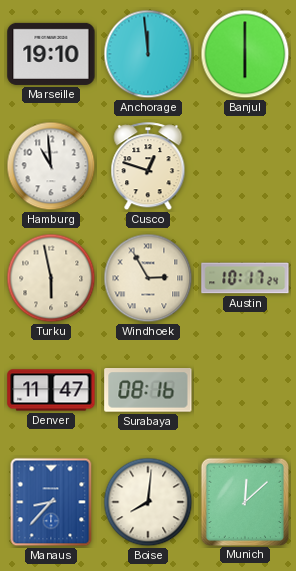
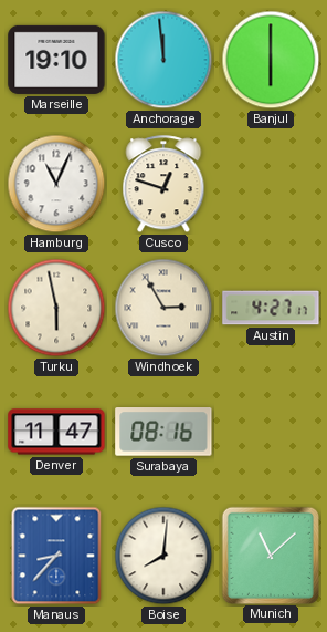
Hamburg: 10:59 -> 11:04 (56, 184)
Austin: 10:17 -> 4:27 (271, 308)
Munich: 12:08 -> 11:08 (270, 555)
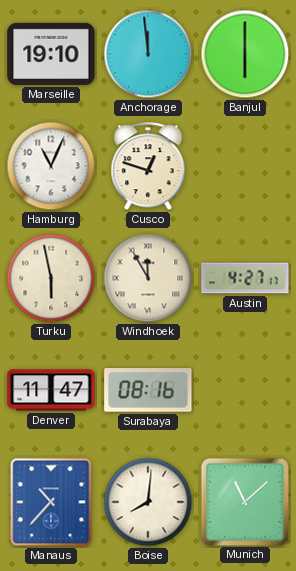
Windhoek: 2:55 -> 11:55 (148, 278)
Manaus: 8:37 -> 10:37 (51, 502)
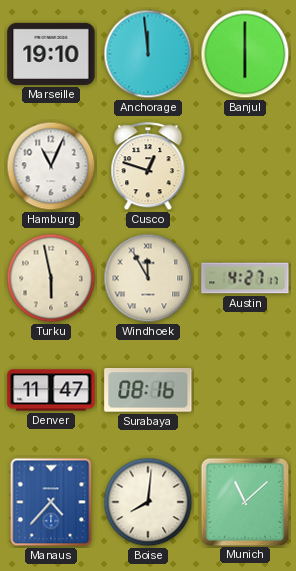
Manaus: 10:37 -> 4:37 (51, 502)
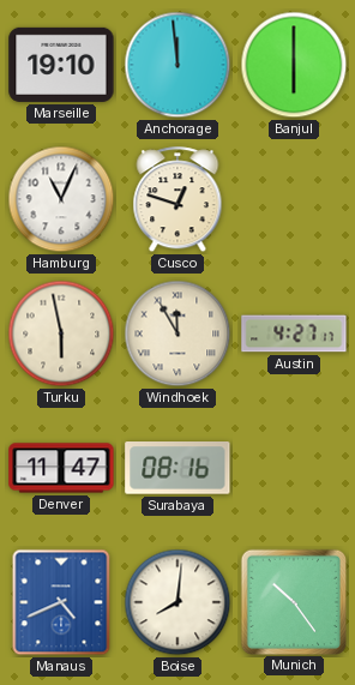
Manaus: 4:37 -> 4:41 (61, 602)
Munich: 11:08 -> 10:24 (293, 601)
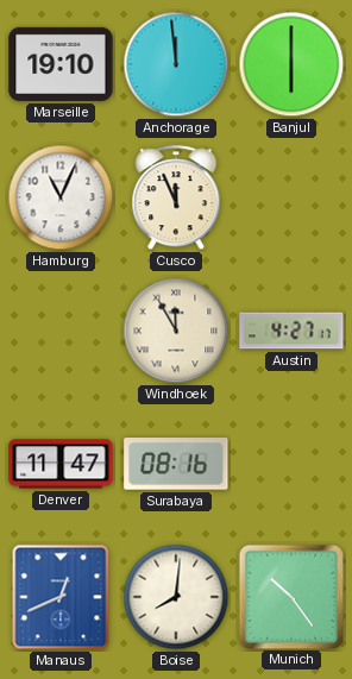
Cusco: 12:48 -> 11:56 (176, 199)
Turku: 5:58 -> none (61, 334)
Manaus: 4:41 -> 12:41 (61, 597)
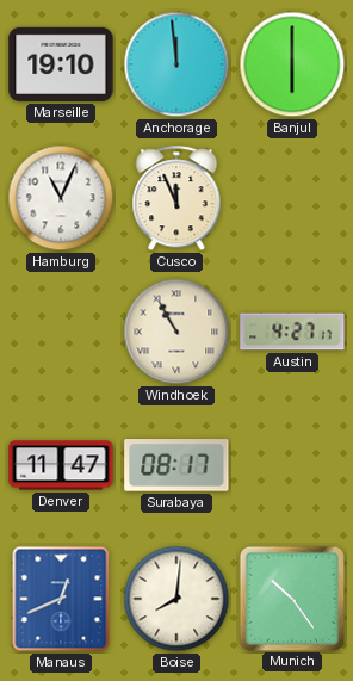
Windhoek: 11:55 -> 10:55 (176, 332)
Surabaya: 08:16 -> 08:17 (176, 466)
